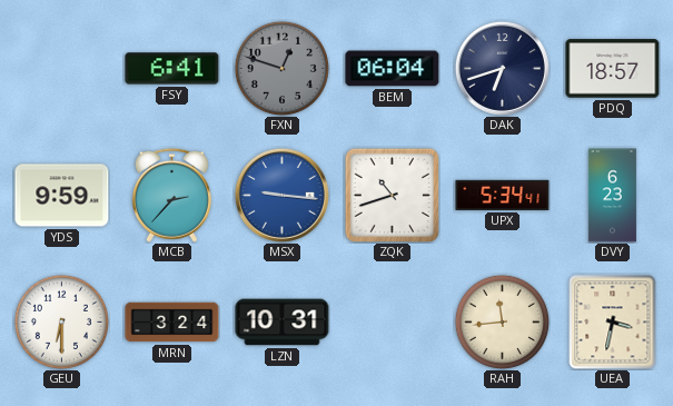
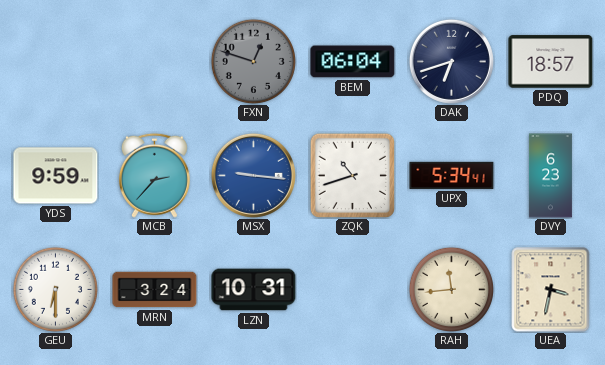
FSY: 6:41 -> none (172, 69)
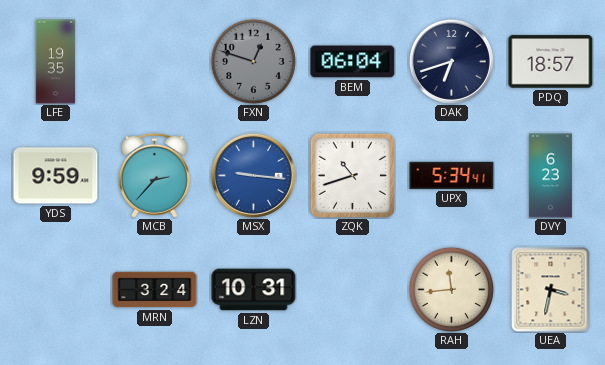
LFE: none -> 19:35 (56, 62)
GEU: 6:30 -> none (55, 289)
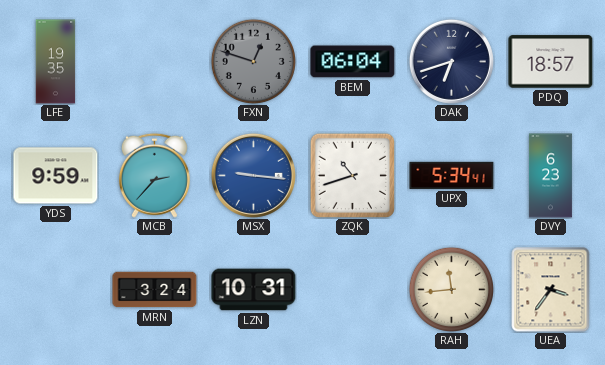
UEA: 3:32 -> 3:36 (551, 290)
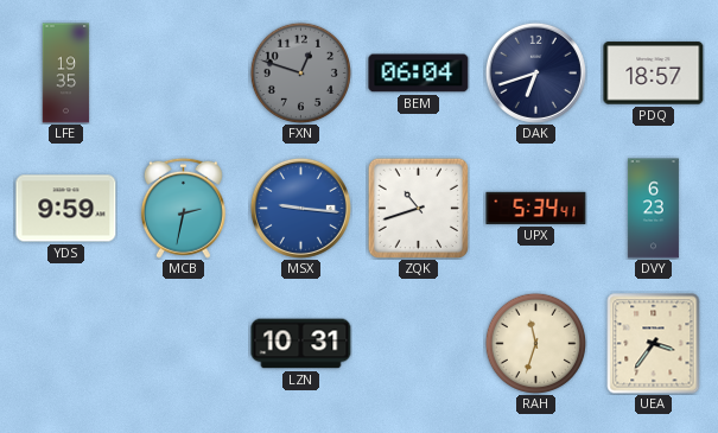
MCB: 2:37 -> 2:32 (183, 208)
MRN: 3:24 -> none (155, 290)
RAH: 11:44 -> 11:33 (535, 343)
